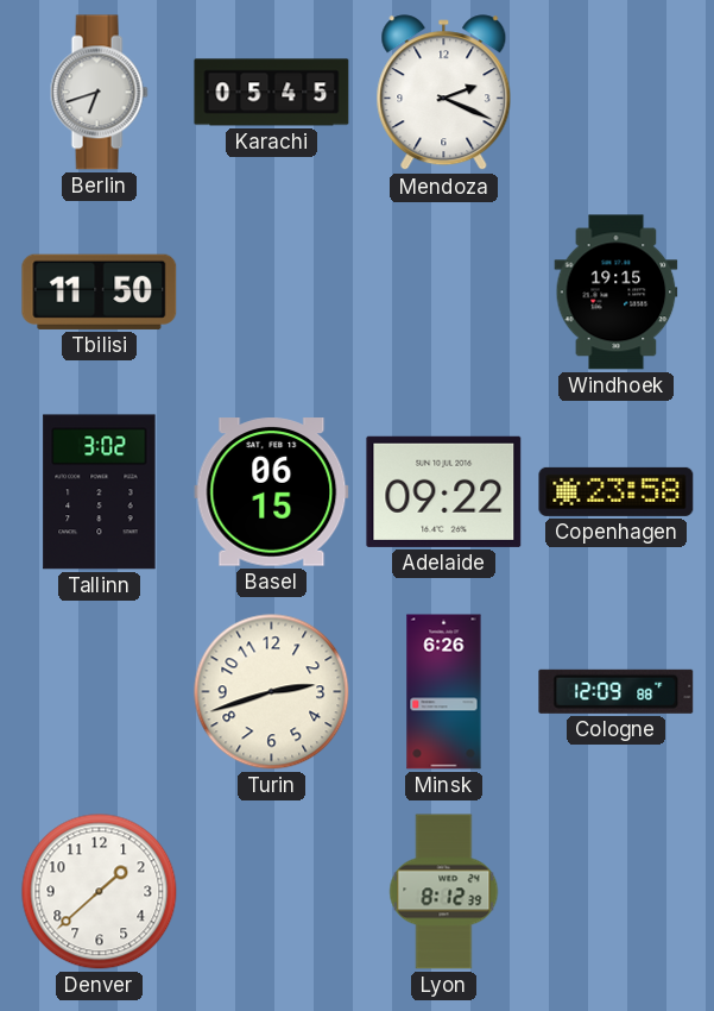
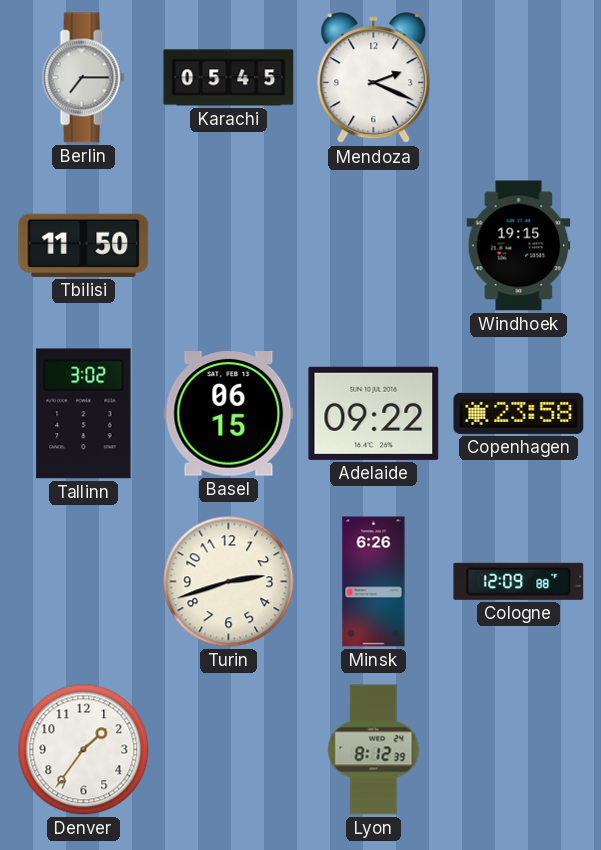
Berlin: 6:42 -> 7:15 (83, 78)
Denver: 1:38 -> 1:36 (84, 750)
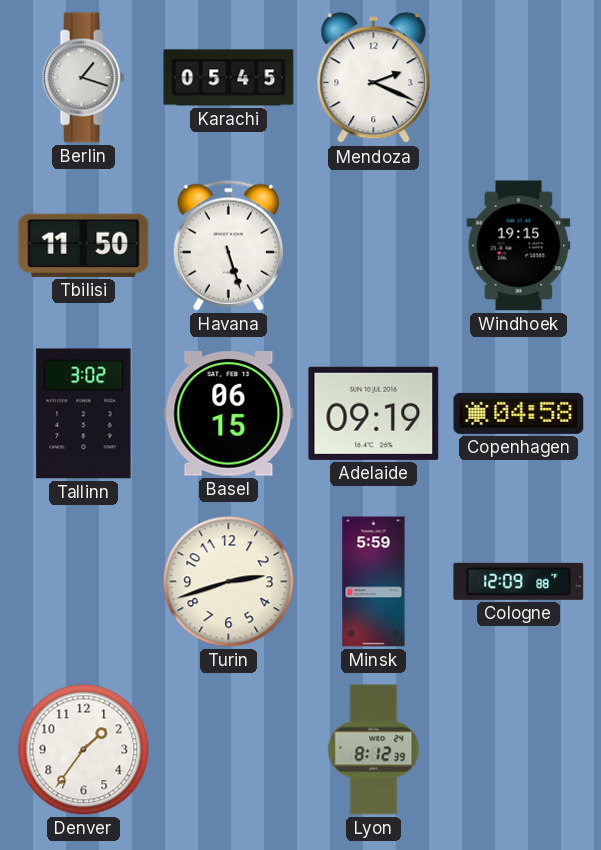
Berlin: 7:15 -> 1:18 (83, 78)
Havana: none -> 5:27 (228, 245)
Adelaide: 09:22 -> 09:19 (374, 413)
Copenhagen: 23:58 -> 04:58 (519, 413)
Minsk: 6:26 -> 5:59 (374, 582)
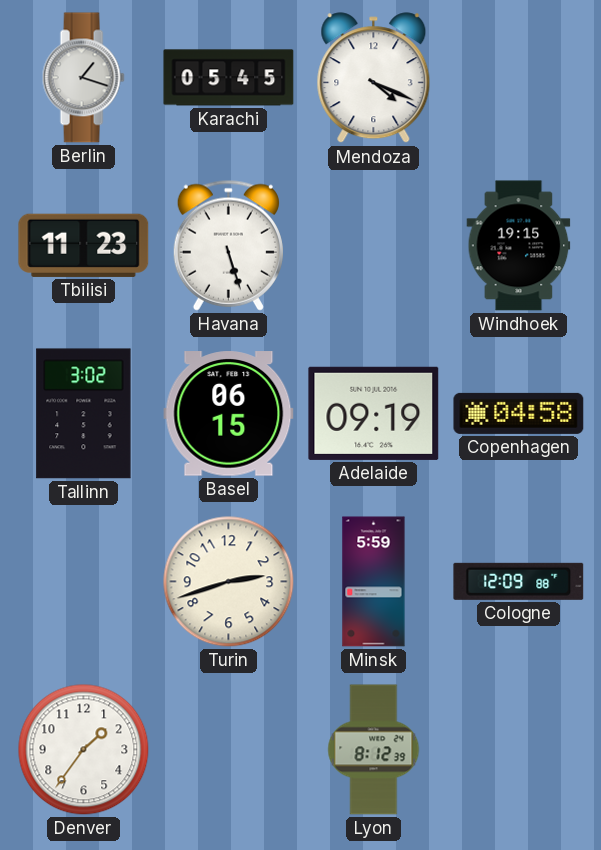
Mendoza: 2:19 -> 4:19 (374, 78)
Tbilisi: 11:50 -> 11:23 (84, 245)
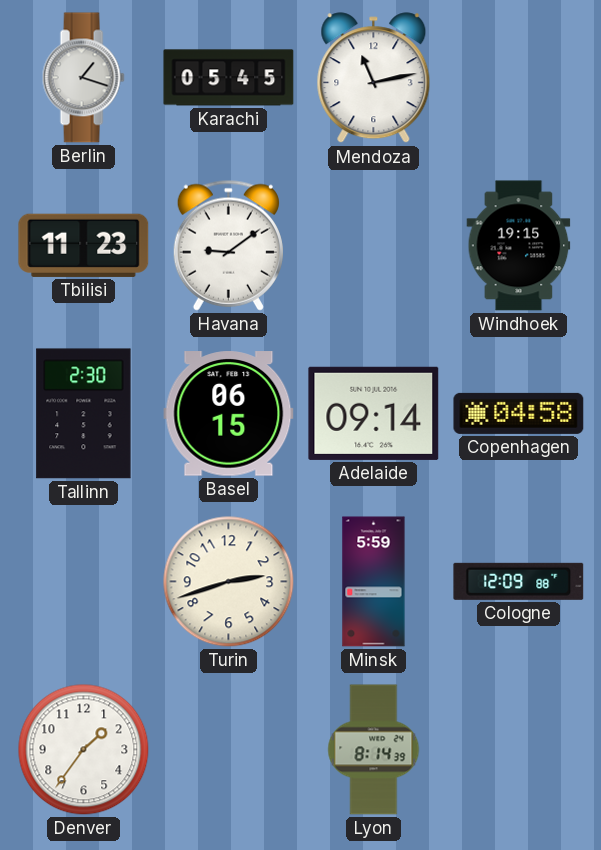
Mendoza: 4:19 -> 11:13 (374, 78)
Havana: 5:27 -> 9:09 (228, 245)
Tallinn: 3:02 -> 2:30 (84, 414)
Adelaide: 09:19 -> 09:14 (374, 413)
Lyon: 8:12 -> 8:14 (374, 750)
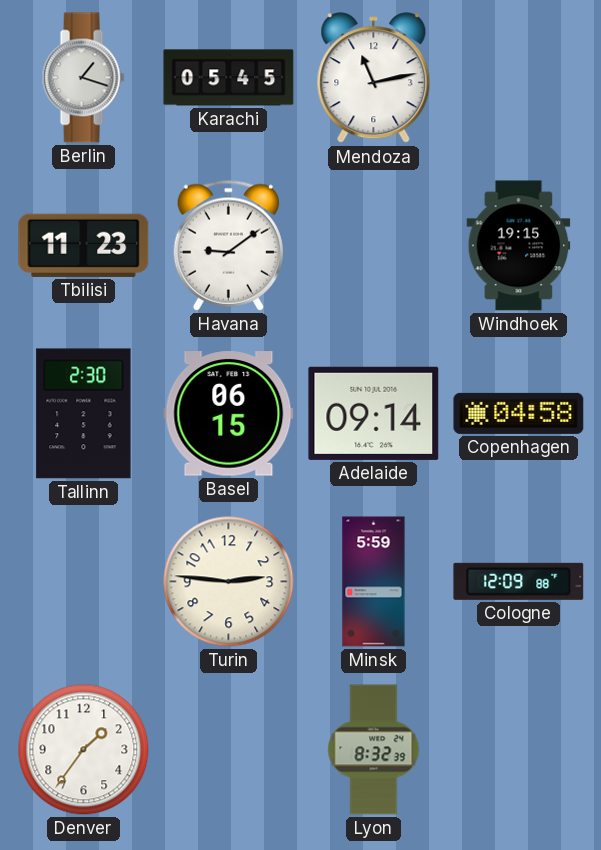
Turin: 2:42 -> 2:46 (229, 582)
Lyon: 8:14 -> 8:32 (374, 750)
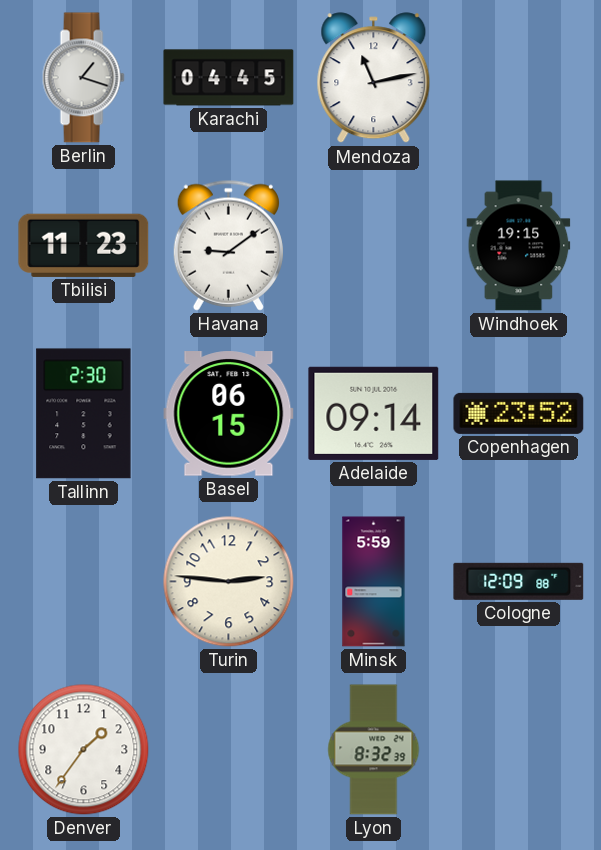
Karachi: 05:45 -> 04:45 (229, 78)
Copenhagen: 04:58 -> 23:52 (519, 413)
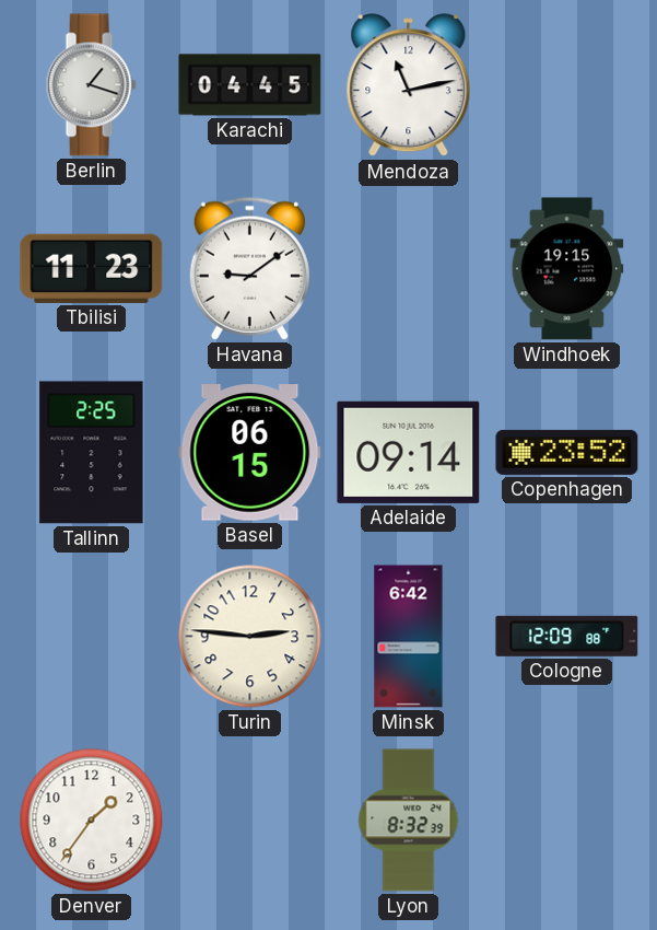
Tallinn: 2:30 -> 2:25 (92, 453)
Minsk: 5:59 -> 6:42 (409, 637)
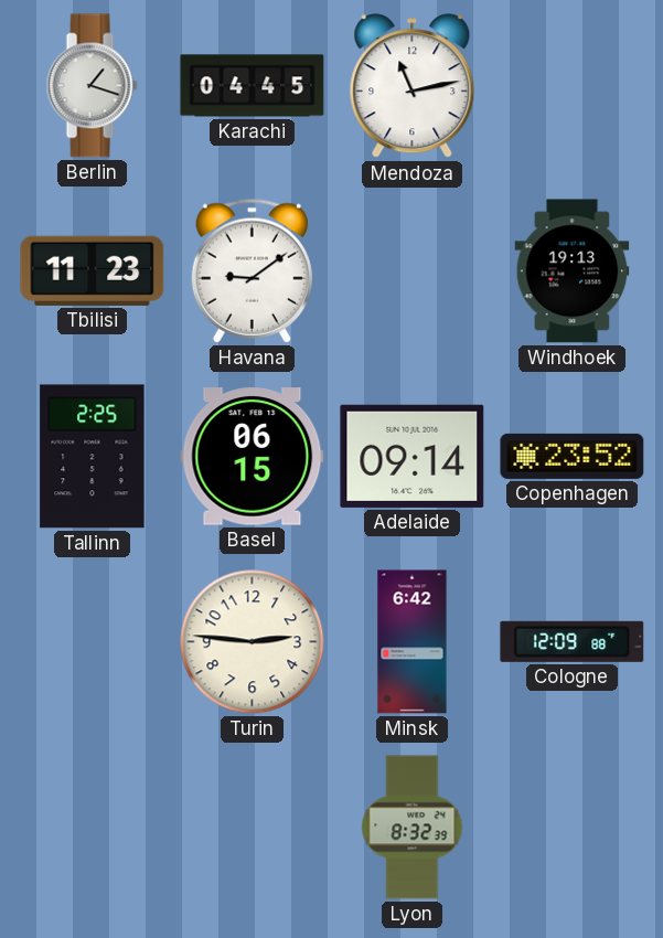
Windhoek: 19:15 -> 19:13 (573, 271)
Denver: 1:36 -> none (92, 821)
